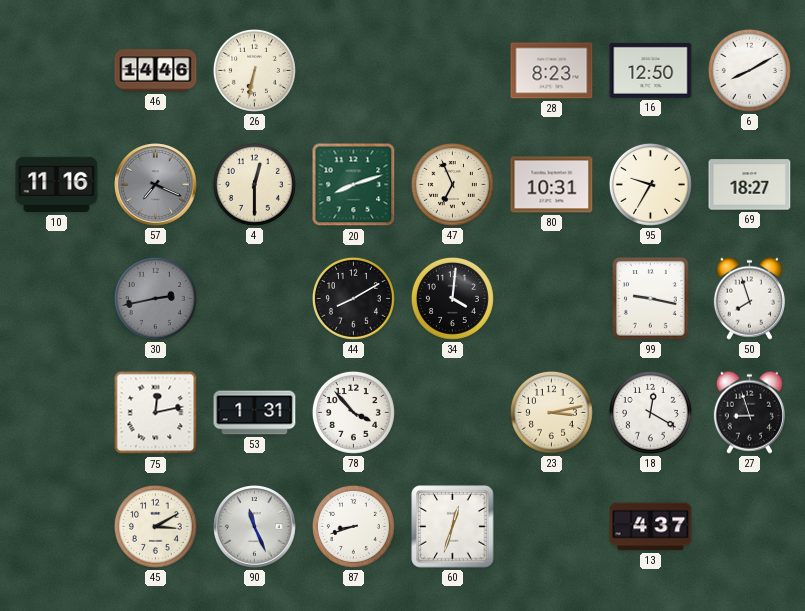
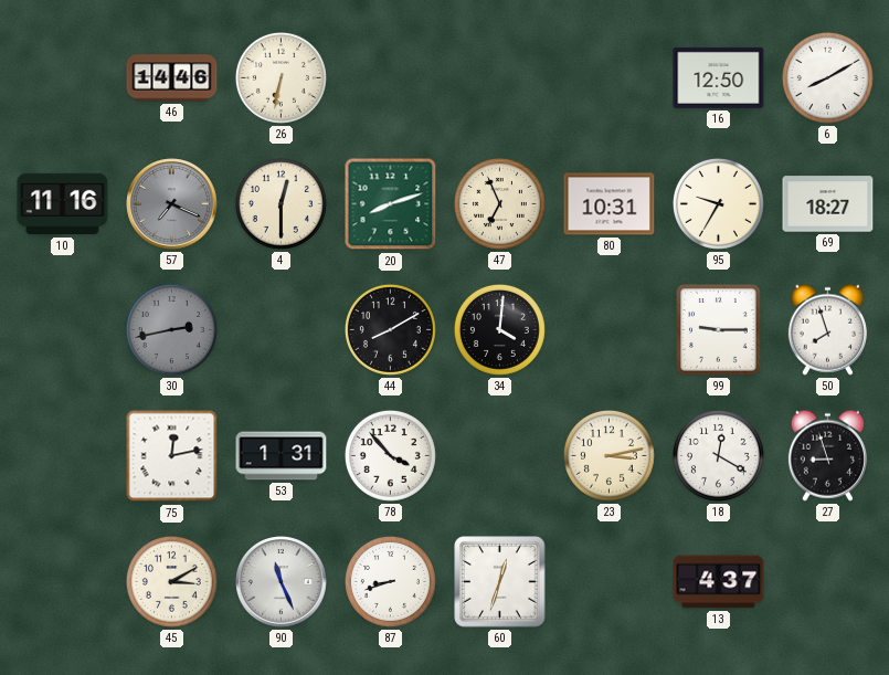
28: 8:23 -> none (552, 71)
99: 9:17 -> 9:15 (719, 330)
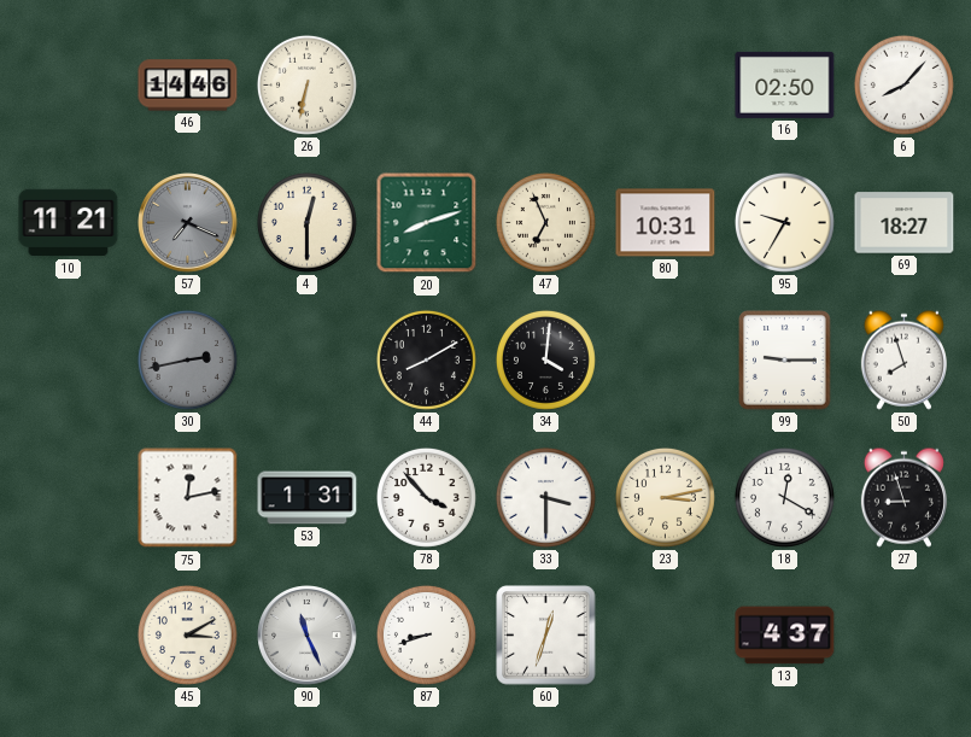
16: 12:50 -> 02:50 (785, 84)
6: 8:10 -> 8:07 (903, 84)
10: 11:16 -> 11:21 (69, 223)
33: none -> 3:30 (545, 497)
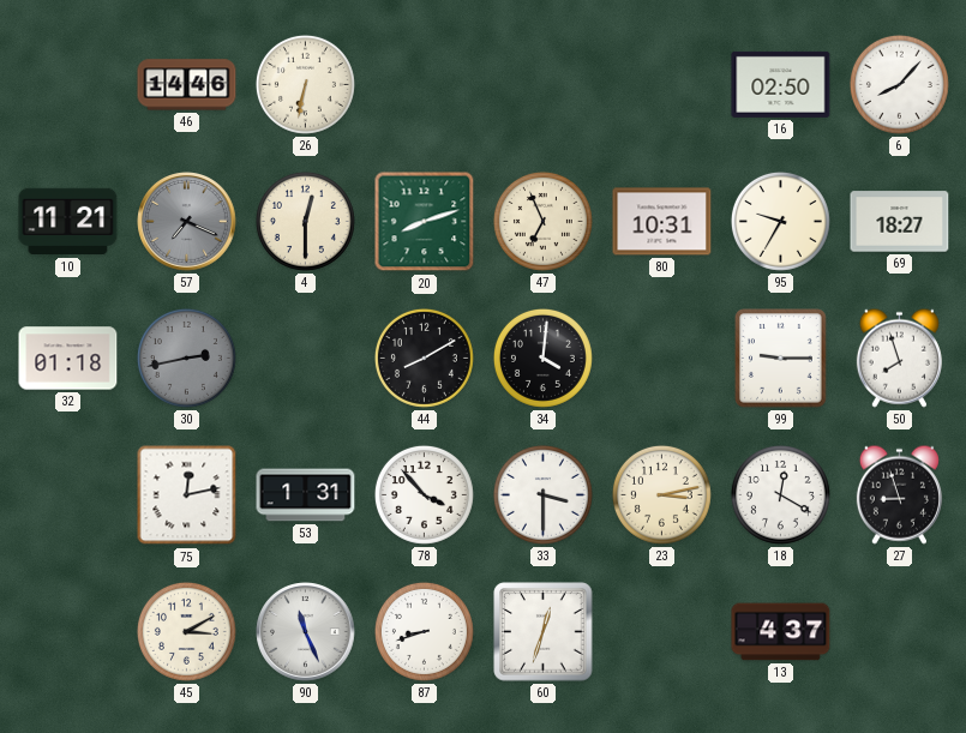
32: none -> 01:18 (68, 359)
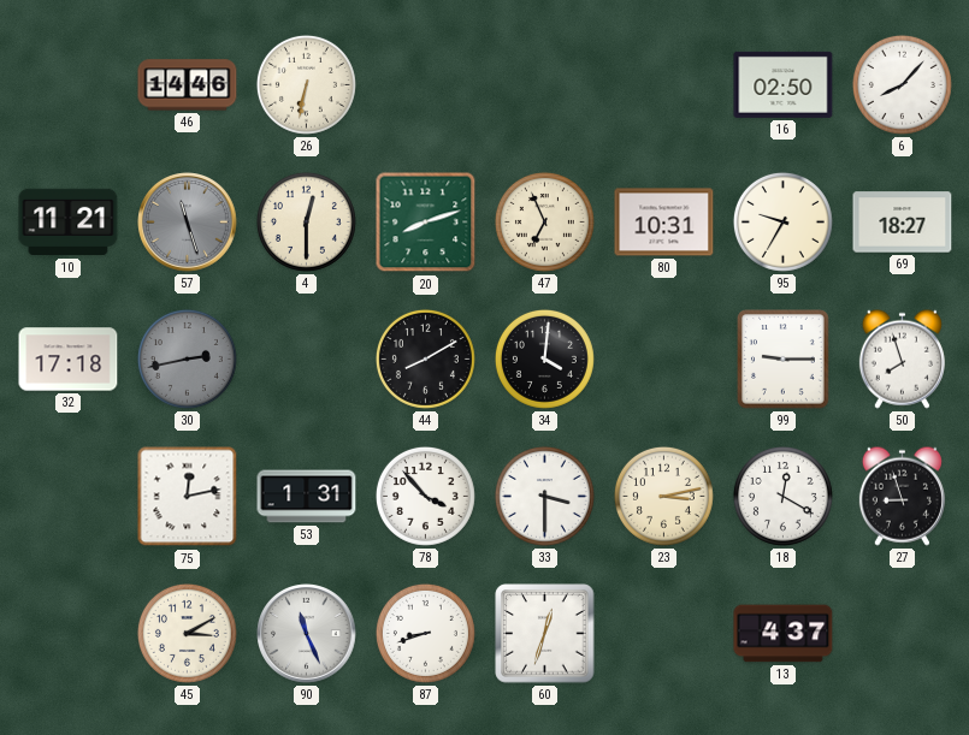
57: 7:19 -> 11:27 (188, 223)
32: 01:18 -> 17:18 (69, 360)
